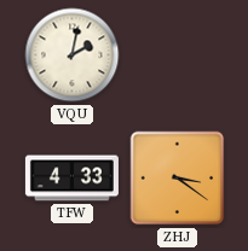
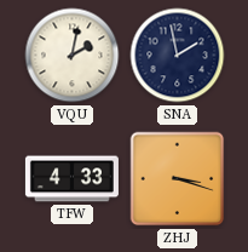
SNA: none -> 1:58 (178, 56)
ZHJ: 3:21 -> 3:18 (178, 179)
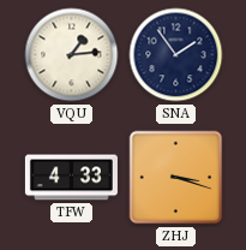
VQU: 2:02 -> 1:14 (72, 55)
SNA: 1:58 -> 1:54 (176, 55)
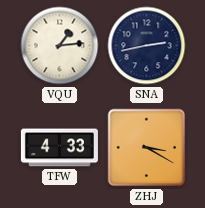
SNA: 1:54 -> 2:43 (147, 46)
ZHJ: 3:18 -> 3:20 (147, 148)
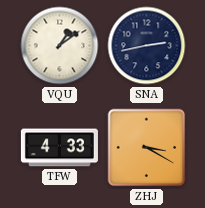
VQU: 1:14 -> 1:09 (60, 46)
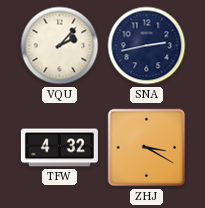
VQU: 1:09 -> 2:07 (60, 46)
TFW: 4:33 -> 4:32 (59, 148)
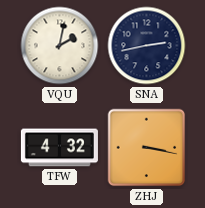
VQU: 2:07 -> 2:02 (60, 46)
ZHJ: 3:20 -> 3:17 (147, 148)
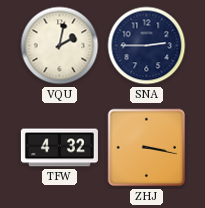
SNA: 2:43 -> 2:45 (147, 46)
